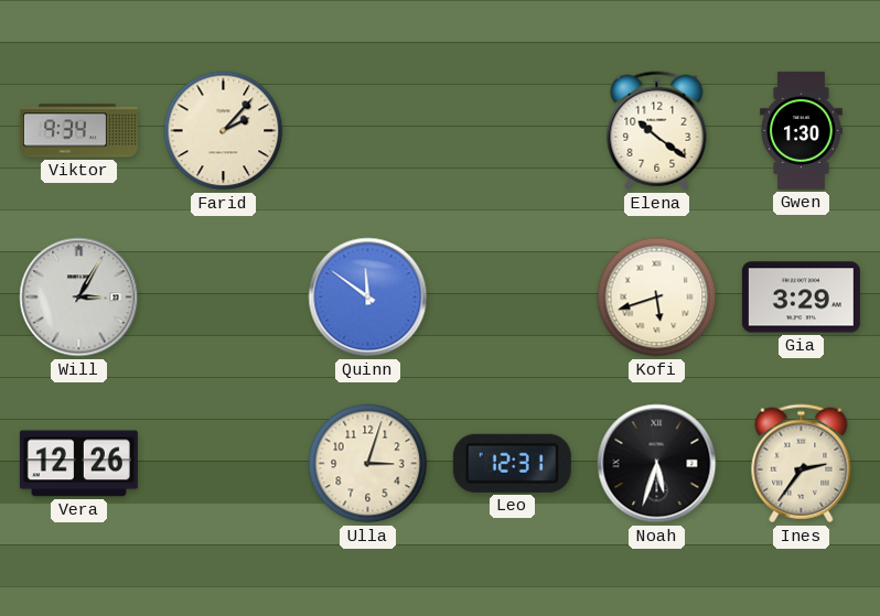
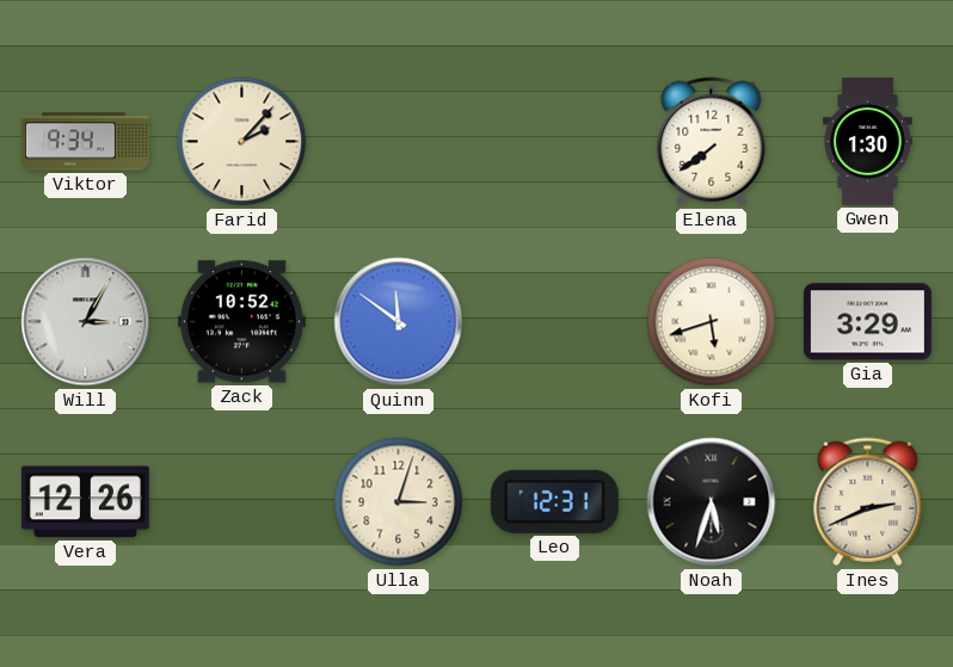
Elena: 10:21 -> 7:39 (712, 142)
Zack: none -> 10:52 (241, 322)
Ines: 2:36 -> 2:41 (868, 502)
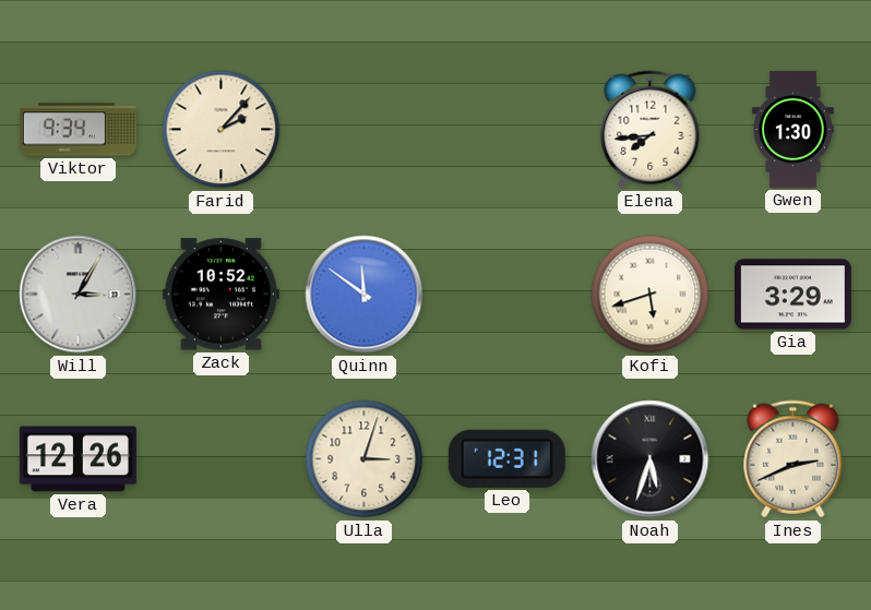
Elena: 7:39 -> 7:44 (651, 130)
